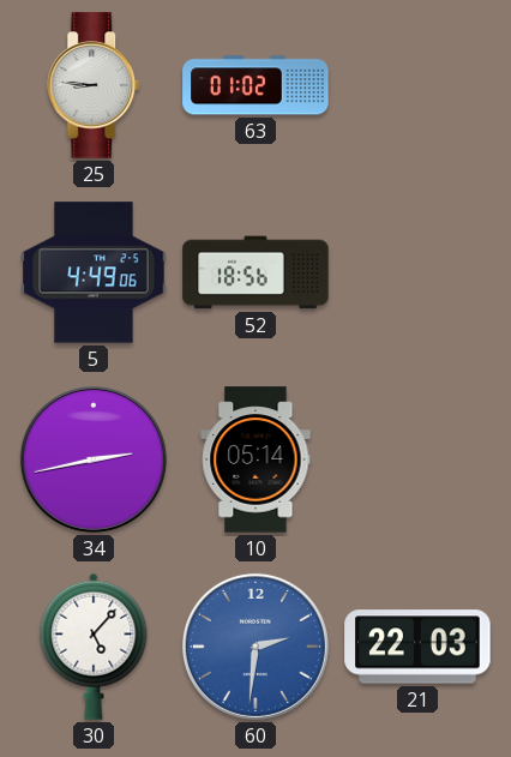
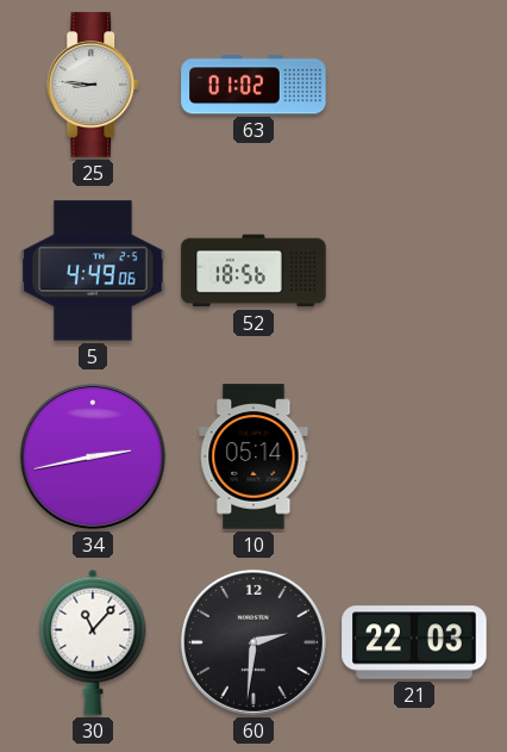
30: 5:07 -> 11:07 (93, 642)
60 dial: blue -> black (253, 642)
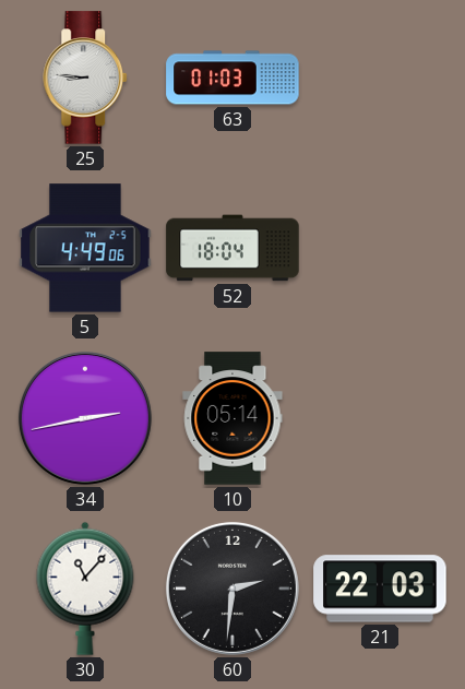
63: 01:02 -> 01:03 (233, 78)
52: 18:56 -> 18:04 (233, 248)
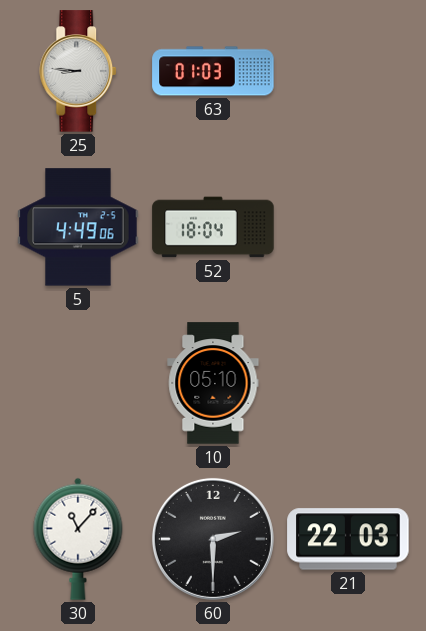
34: 2:43 -> none (85, 418)
10: 05:14 -> 05:10 (213, 383)
60: 2:31 -> 2:30 (213, 539)
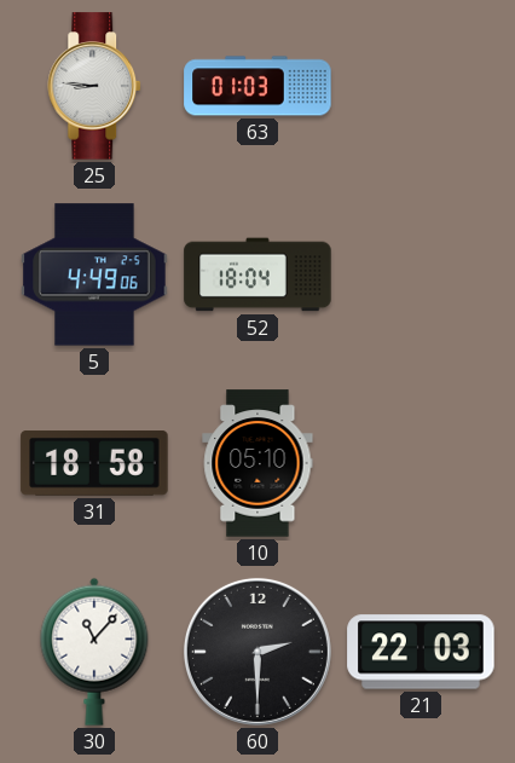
31: none -> 18:58 (94, 464)
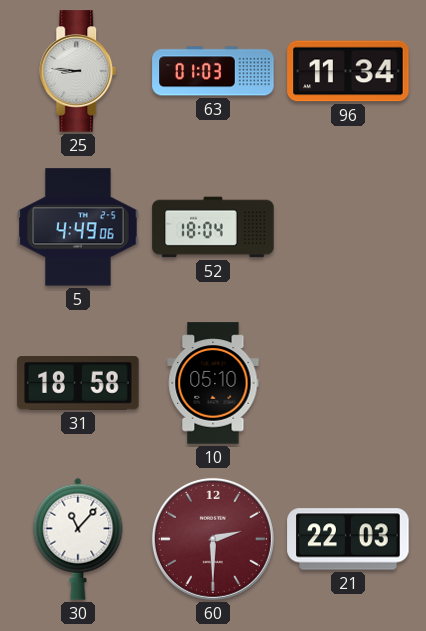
96: none -> 11:34 (348, 71)
60 dial: black -> burgundy (213, 539)
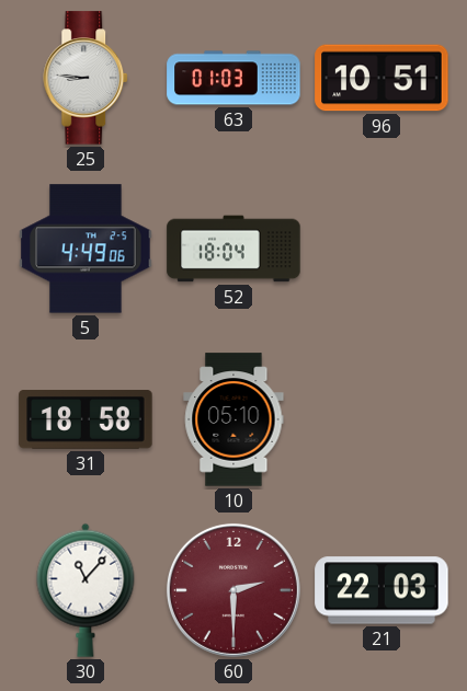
96: 11:34 -> 10:51 (381, 78)
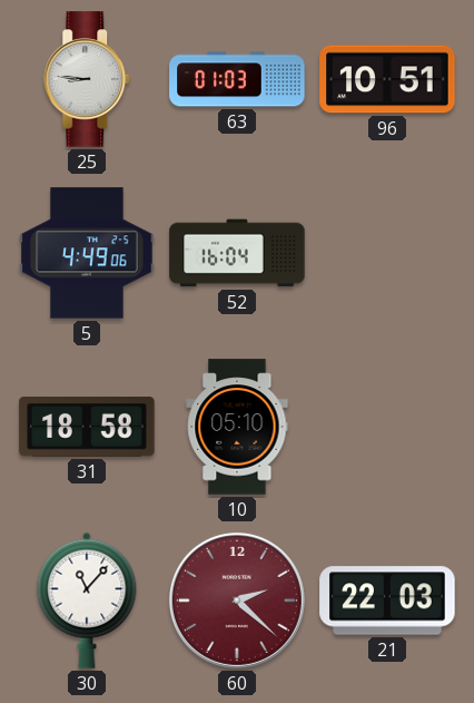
52: 18:04 -> 16:04 (237, 253)
60: 2:30 -> 2:22 (237, 601)
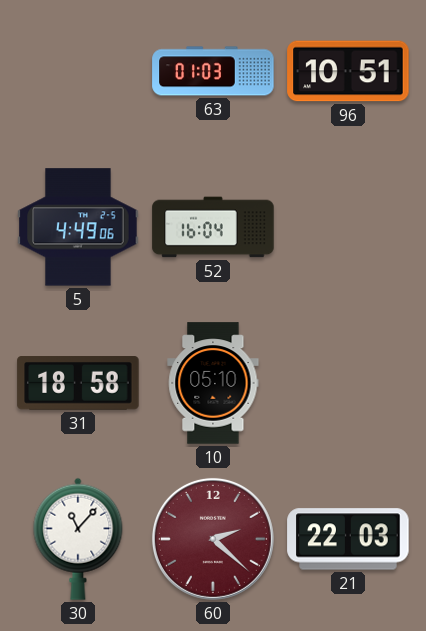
25: 8:46 -> none (88, 79)
